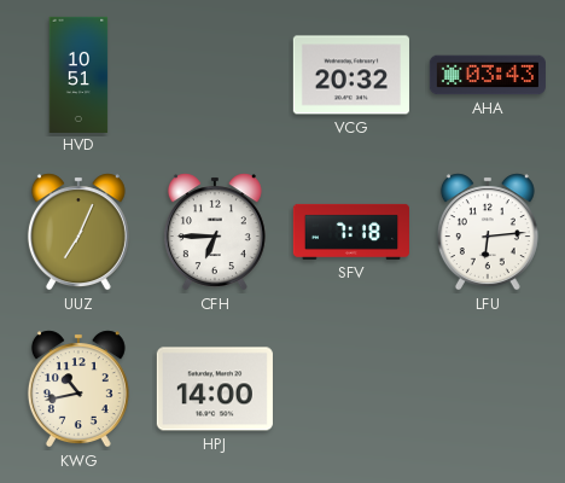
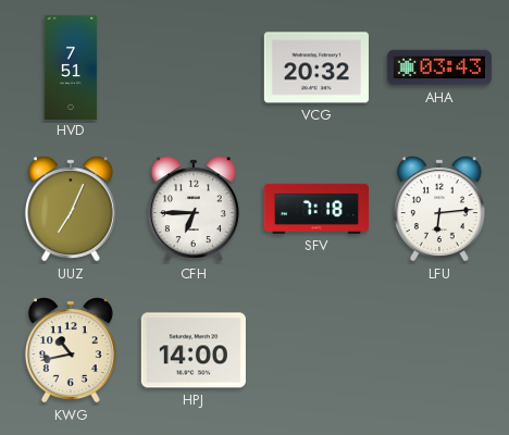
HVD: 10:51 -> 7:51 (71, 66)
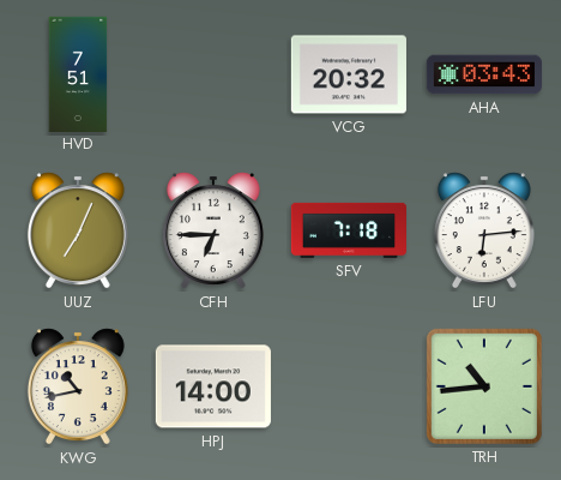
TRH: none -> 10:44 (484, 386)
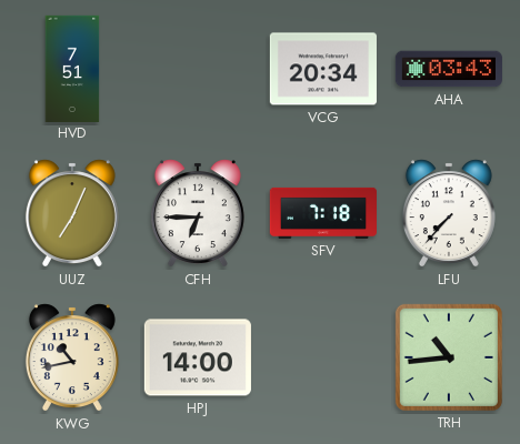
VCG: 20:32 -> 20:34 (323, 69)
LFU: 6:14 -> 7:37 (449, 213)
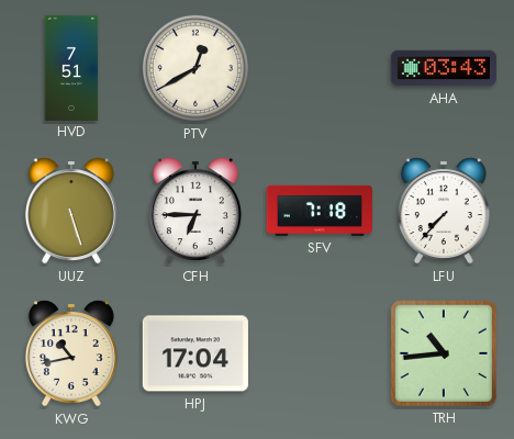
PTV: none -> 12:40 (195, 68)
VCG: 20:34 -> none (323, 69)
UUZ: 7:04 -> 5:27 (71, 211)
HPJ: 14:00 -> 17:04 (195, 353)
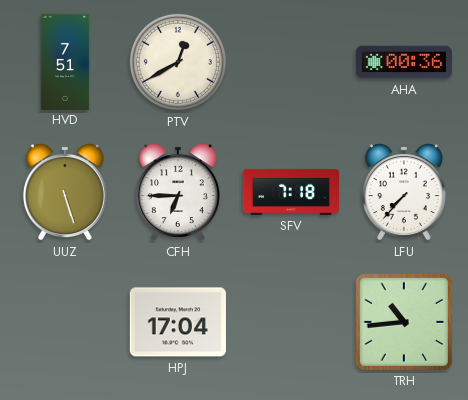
AHA: 03:43 -> 00:36 (404, 62)
KWG: 10:43 -> none (71, 353)
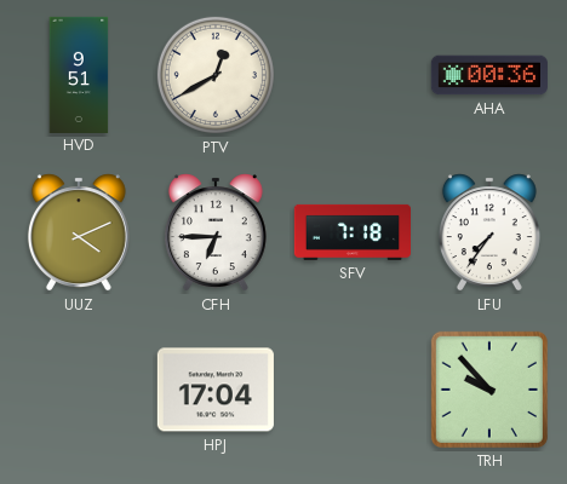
HVD: 7:51 -> 9:51 (79, 74)
UUZ: 5:27 -> 4:11 (79, 232)
LFU: 7:37 -> 7:36 (489, 232)
TRH: 10:44 -> 9:53 (489, 390)
